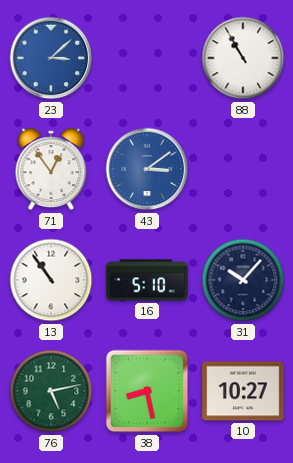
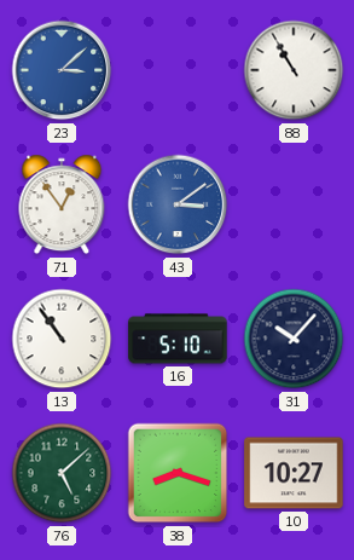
76: 5:13 -> 5:08 (62, 473)
38: 8:28 -> 8:18 (178, 473)
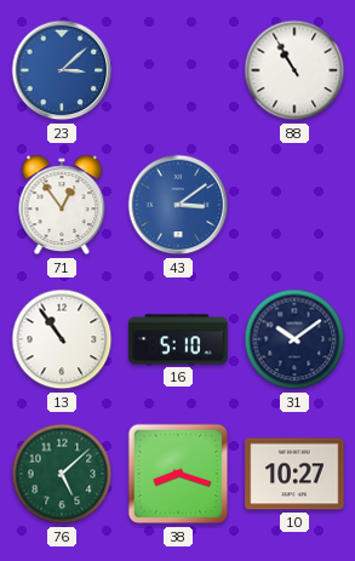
31: 10:07 -> 10:09 (294, 339)
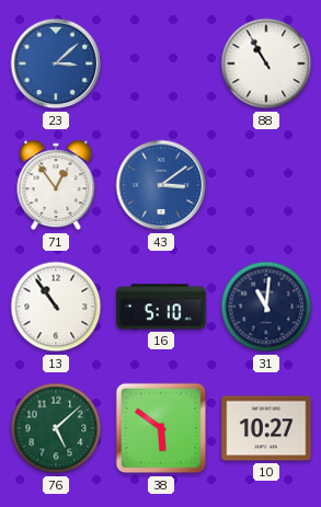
31: 10:09 -> 11:01 (266, 307)
38: 8:18 -> 5:51 (161, 428)
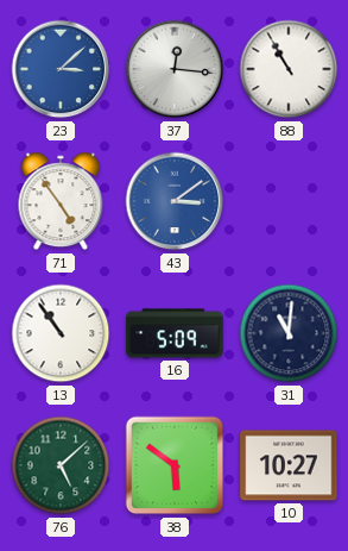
37: none -> 12:16 (175, 69)
71: 12:54 -> 4:54 (61, 201)
16: 5:10 -> 5:09 (175, 333)
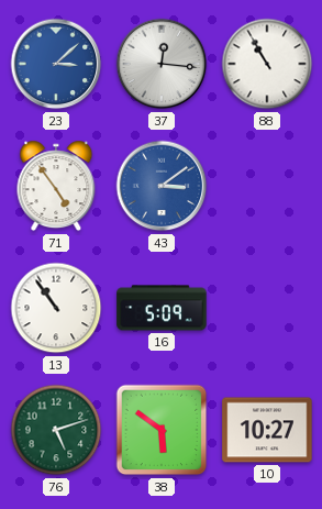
31: 11:01 -> none (289, 333)
76: 5:08 -> 5:12 (56, 430)
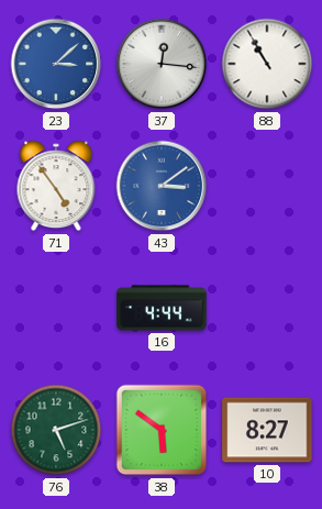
13: 10:54 -> none (56, 308)
16: 5:09 -> 4:44 (162, 308)
10: 10:27 -> 8:27 (267, 430)
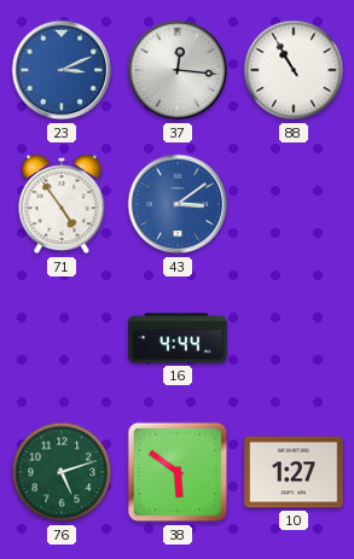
23: 3:08 -> 3:11 (62, 70)
10: 8:27 -> 1:27 (294, 472)
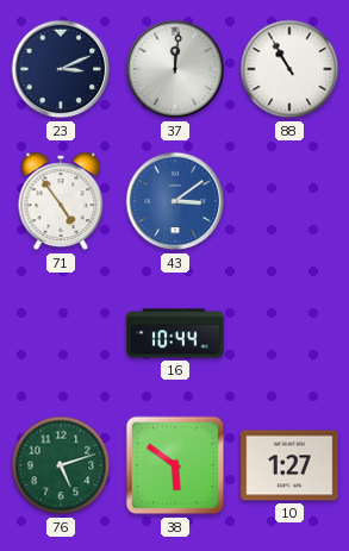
23 dial: blue -> navy (61, 69)
37: 12:16 -> 12:01 (175, 69)
16: 4:44 -> 10:44 (175, 333)
